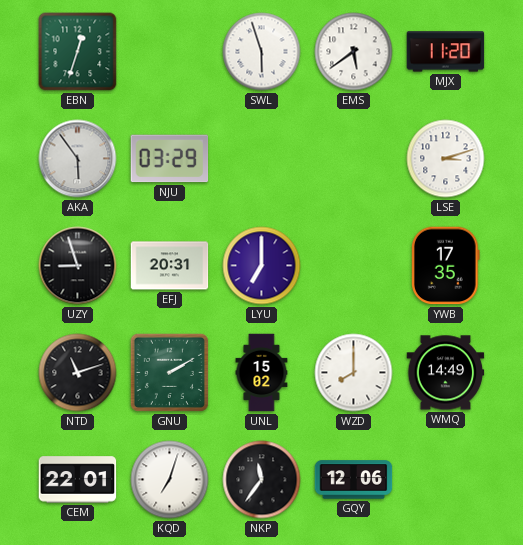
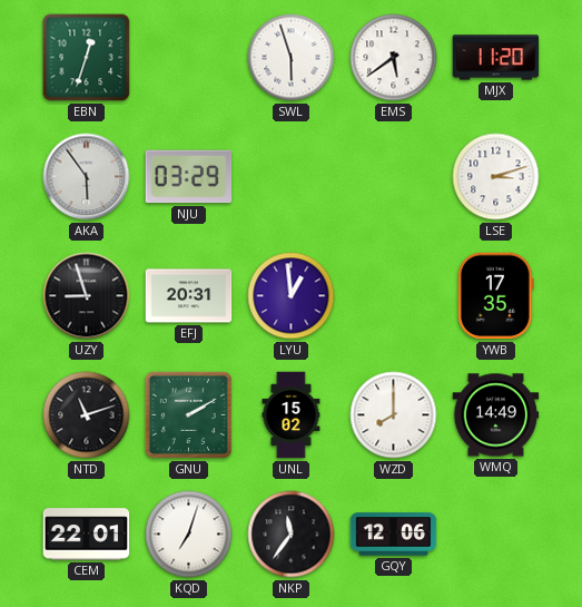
LYU: 7:00 -> 12:59 (292, 296)
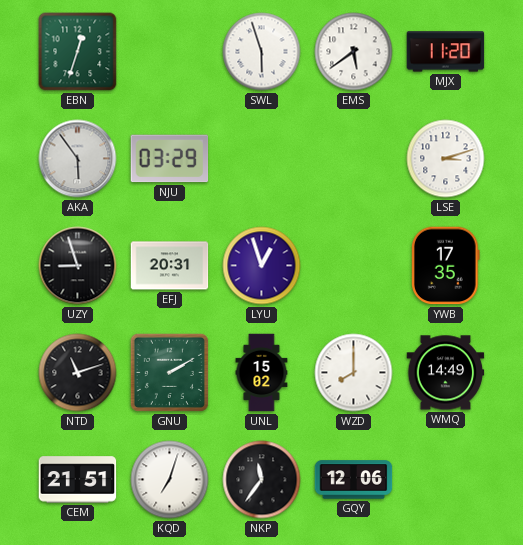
LYU: 12:59 -> 12:57 (262, 266)
CEM: 22:01 -> 21:51 (78, 480)
